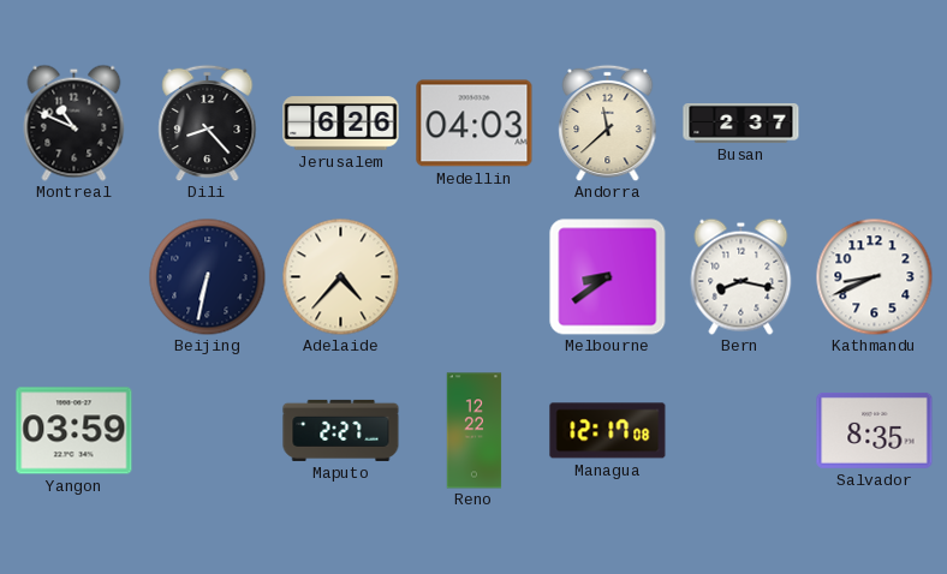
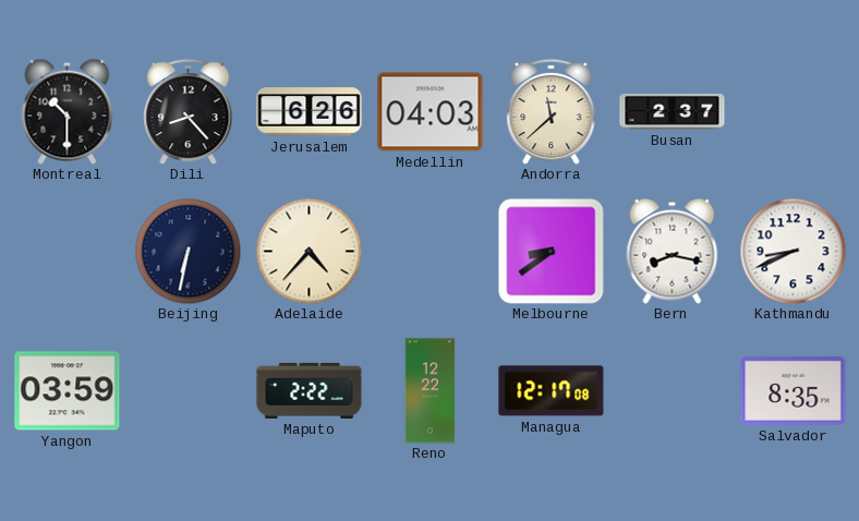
Montreal: 10:49 -> 10:30 (68, 111)
Maputo: 2:27 -> 2:22 (310, 390)
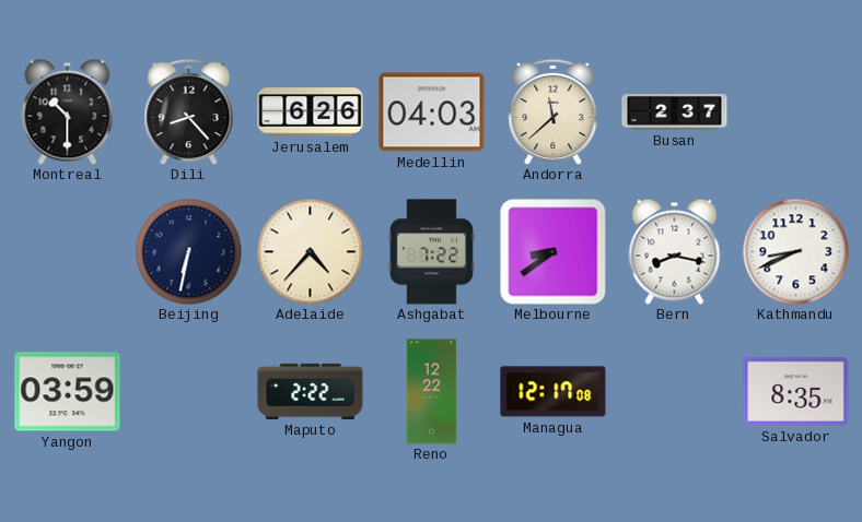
Ashgabat: none -> 7:22 (431, 252)
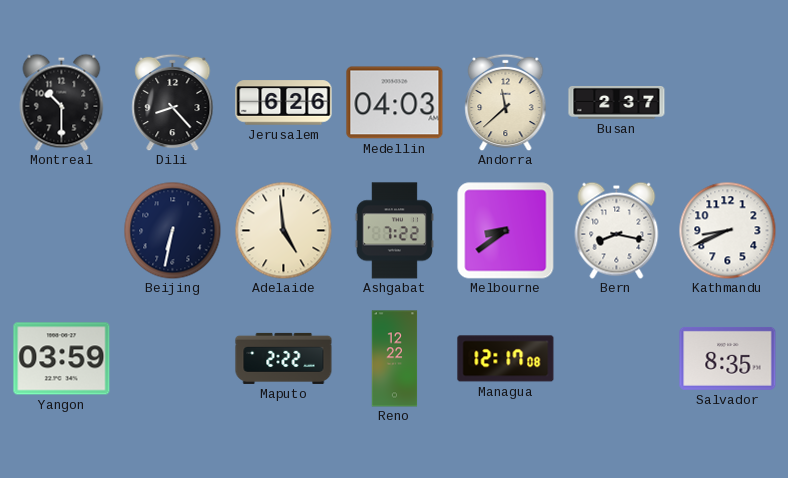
Adelaide: 4:37 -> 4:59 (283, 230)
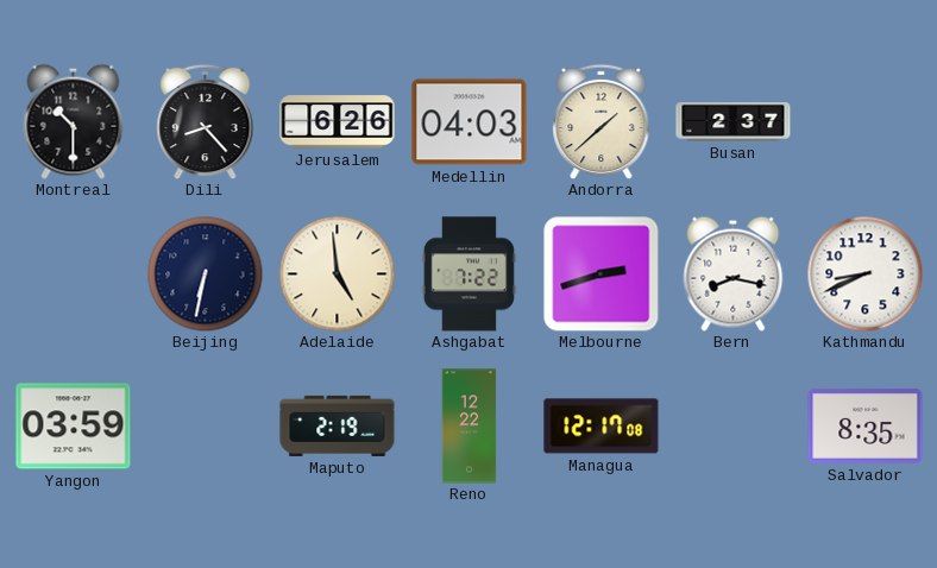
Andorra: 11:38 -> 1:38 (602, 121)
Melbourne: 8:39 -> 2:42 (602, 274)
Maputo: 2:22 -> 2:19 (338, 425)
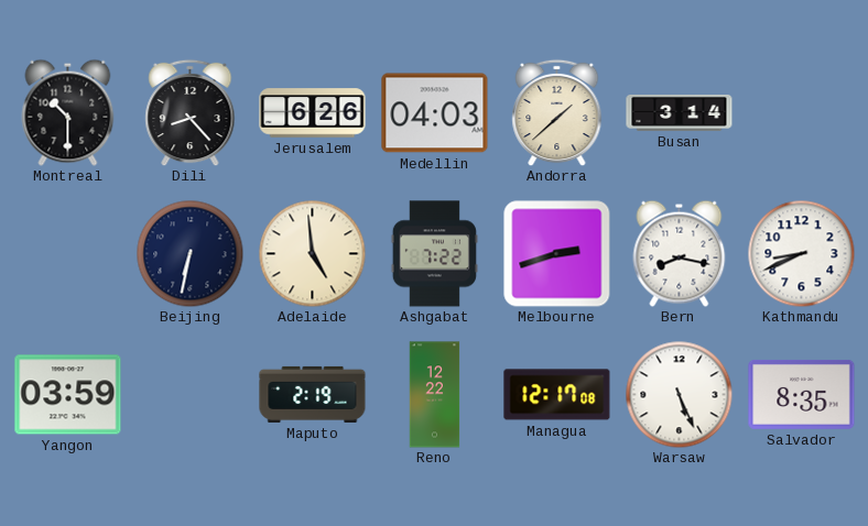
Busan: 2:37 -> 3:14 (680, 113)
Warsaw: none -> 5:26 (679, 394)
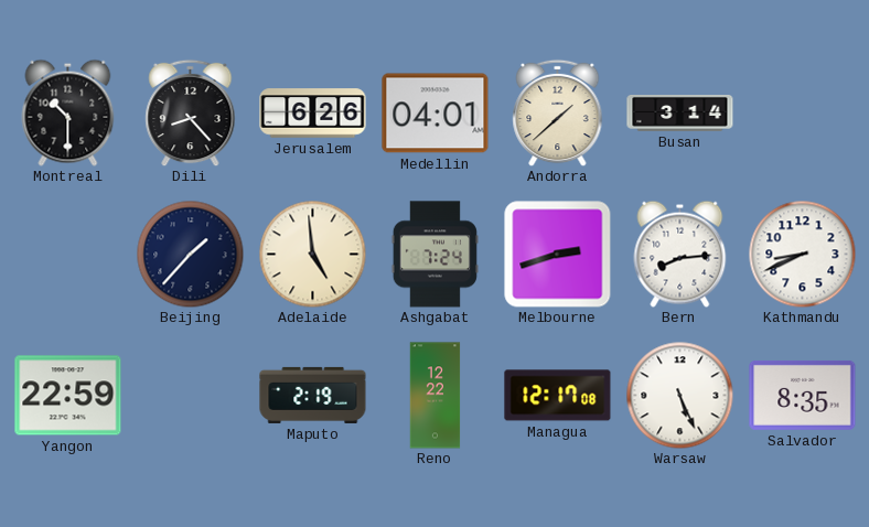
Medellin: 04:03 -> 04:01 (436, 114)
Beijing: 6:32 -> 1:37 (190, 254)
Ashgabat: 7:22 -> 7:24 (434, 255)
Bern: 8:17 -> 8:14 (680, 254)
Yangon: 03:59 -> 22:59 (68, 396)
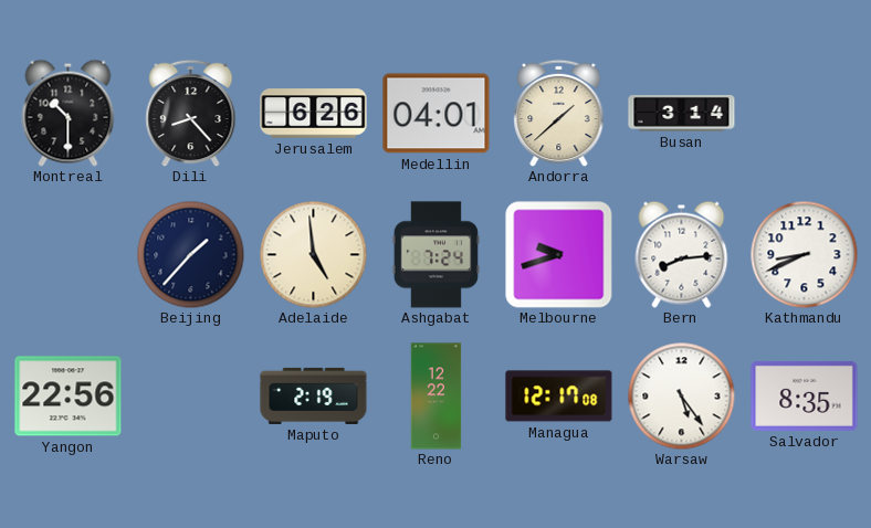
Melbourne: 2:42 -> 9:42 (559, 255)
Yangon: 22:59 -> 22:56 (69, 397)
Warsaw: 5:26 -> 5:24 (681, 395)
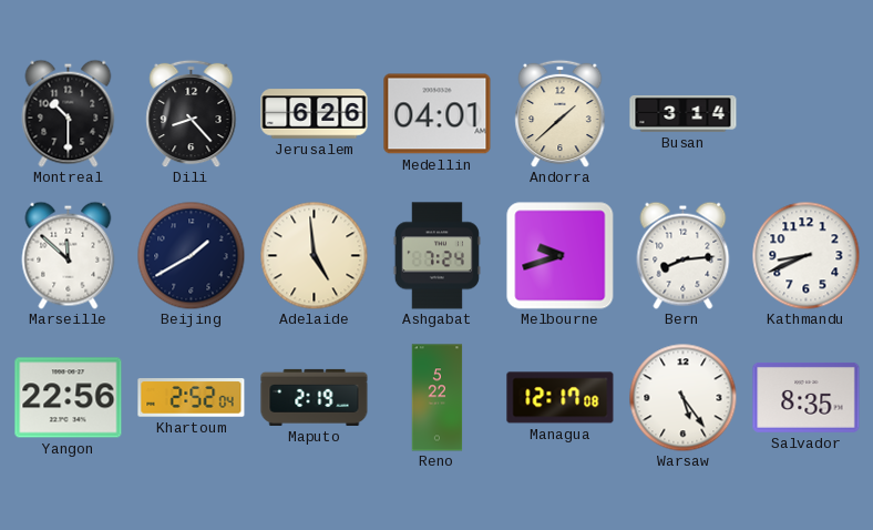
Marseille: none -> 11:52 (69, 255)
Beijing: 1:37 -> 1:40 (191, 255)
Khartoum: none -> 2:52 (192, 398)
Reno: 12:22 -> 5:22 (438, 398)
